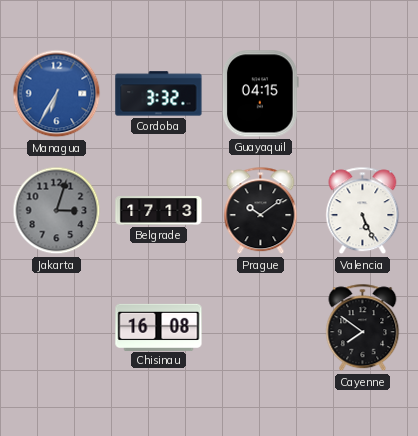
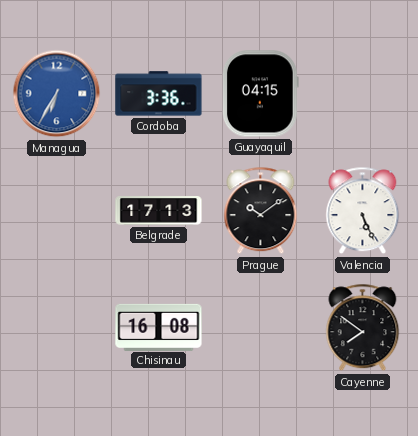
Cordoba: 3:32 -> 3:36 (159, 94)
Jakarta: 3:03 -> none (57, 211)
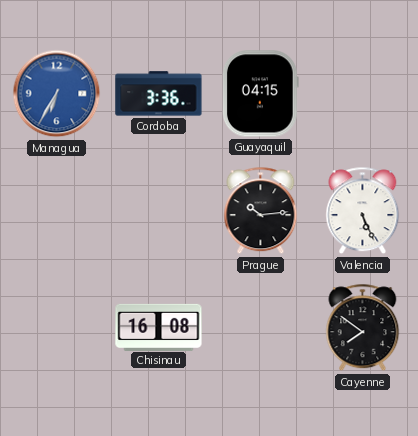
Belgrade: 17:13 -> none (159, 211)
Prague: 10:09 -> 10:14 (261, 211)
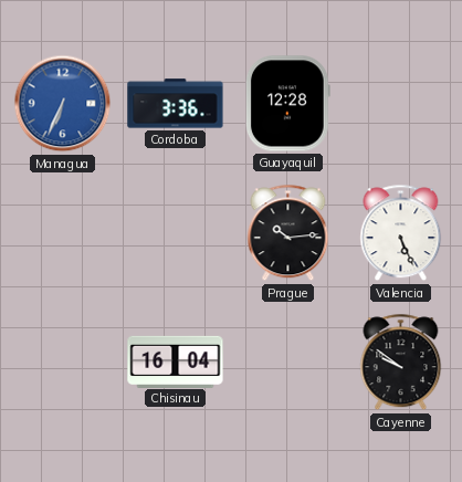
Managua: 6:35 -> 6:34 (63, 104)
Guayaquil: 04:15 -> 12:28 (287, 104)
Chisinau: 16:08 -> 16:04 (176, 361)
Cayenne: 7:51 -> 9:51 (401, 363)
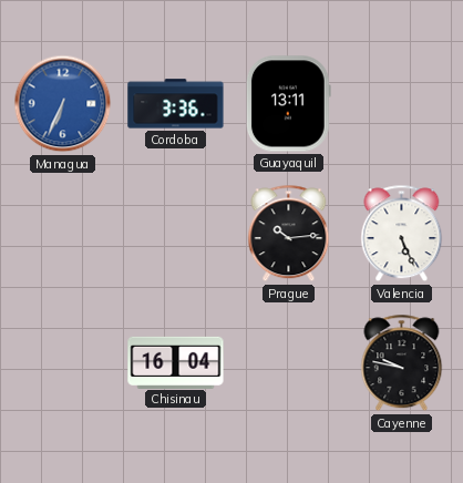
Guayaquil: 12:28 -> 13:11 (288, 104)
Cayenne: 9:51 -> 9:47 (402, 363)
